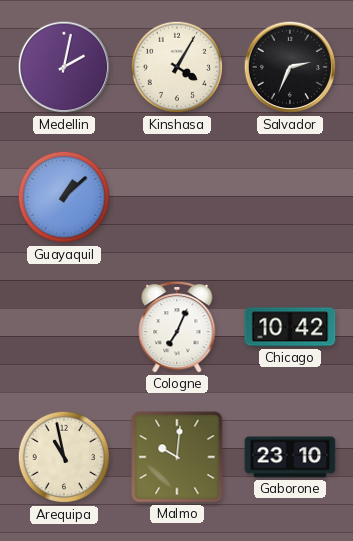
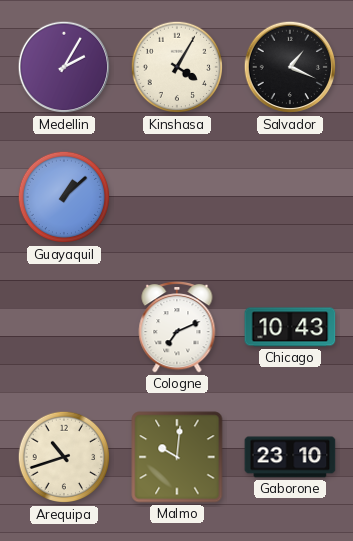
Medellin: 2:02 -> 2:05 (64, 67)
Salvador: 2:34 -> 1:19 (290, 67)
Cologne: 7:04 -> 7:11 (177, 328)
Chicago: 10:42 -> 10:43 (290, 327)
Arequipa: 10:58 -> 10:42 (64, 457)
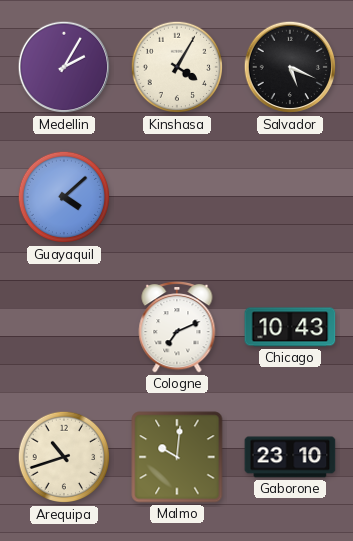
Salvador: 1:19 -> 5:19 (290, 67)
Guayaquil: 1:08 -> 4:08 (64, 197)
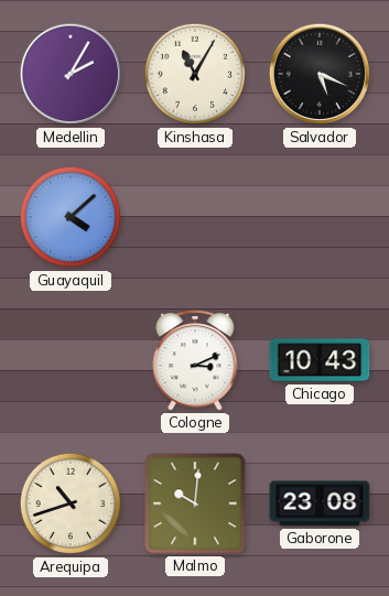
Kinshasa: 4:05 -> 11:05 (195, 74)
Cologne: 7:11 -> 3:11 (195, 361)
Gaborone: 23:10 -> 23:08 (320, 503)
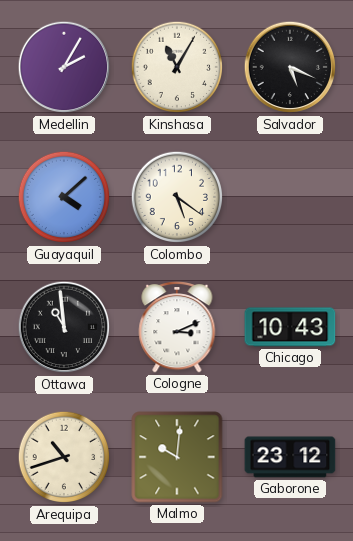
Colombo: none -> 5:21 (177, 197)
Ottawa: none -> 10:59 (64, 327)
Gaborone: 23:08 -> 23:12 (290, 457)
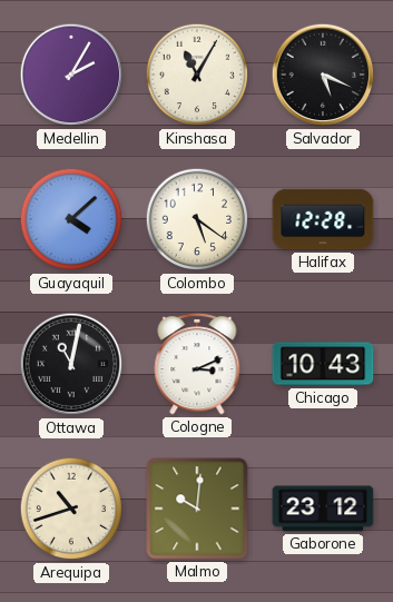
Halifax: none -> 12:28 (323, 219)
Ottawa: 10:59 -> 11:02 (71, 364)
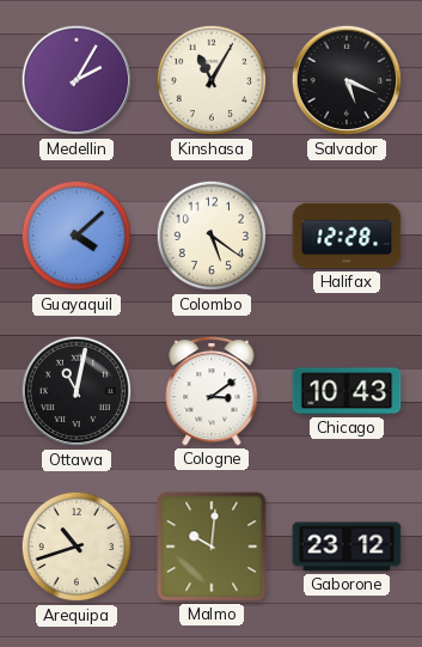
Cologne: 3:11 -> 3:09 (212, 392)
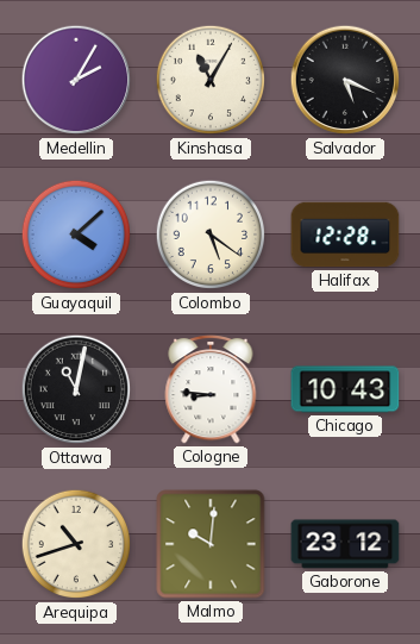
Cologne: 3:09 -> 8:46 (211, 390)
